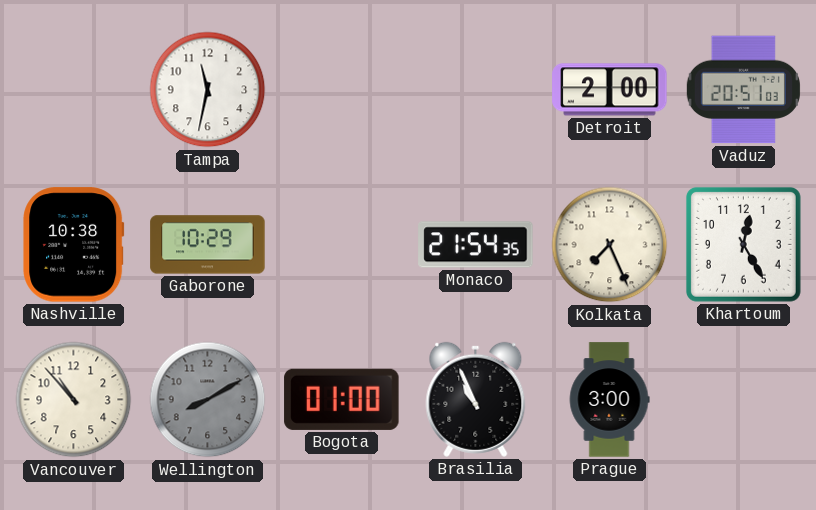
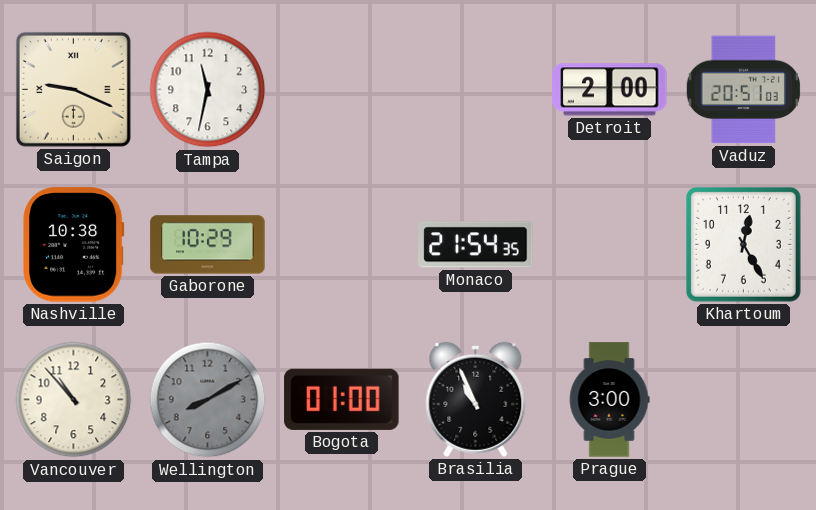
Saigon: none -> 9:19 (73, 89)
Kolkata: 7:26 -> none (610, 245)
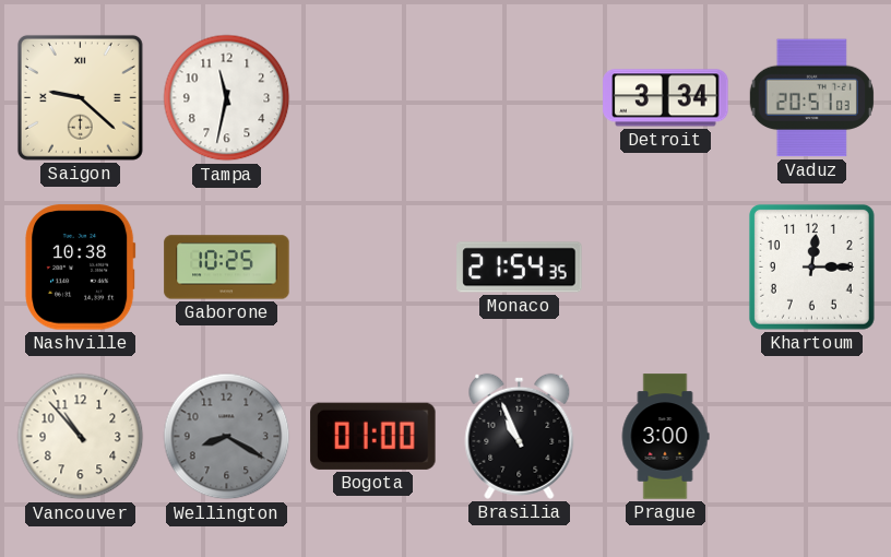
Saigon: 9:19 -> 9:22 (80, 97)
Detroit: 2:00 -> 3:34 (666, 98)
Gaborone: 10:29 -> 10:25 (227, 268)
Khartoum: 12:25 -> 12:15 (811, 266)
Wellington: 8:10 -> 8:20 (227, 437)
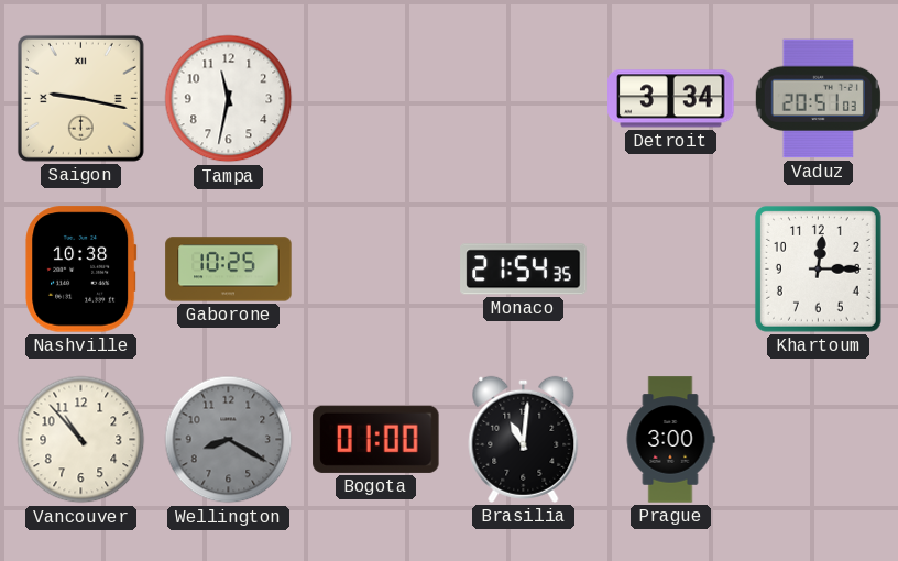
Saigon: 9:22 -> 9:17 (80, 98)
Brasilia: 10:56 -> 11:01 (524, 439)
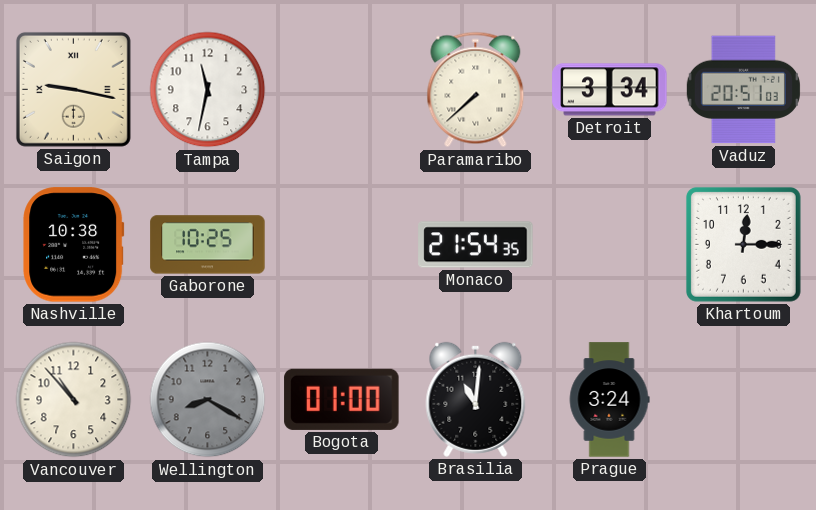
Paramaribo: none -> 7:38 (476, 90)
Prague: 3:00 -> 3:24 (609, 400)
